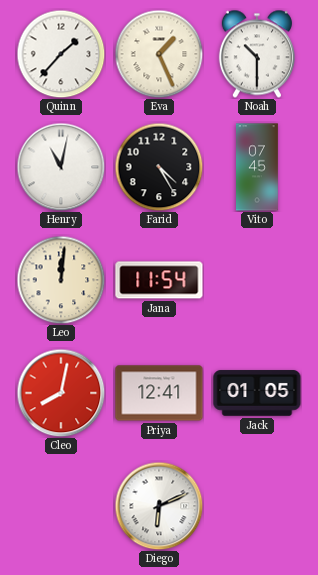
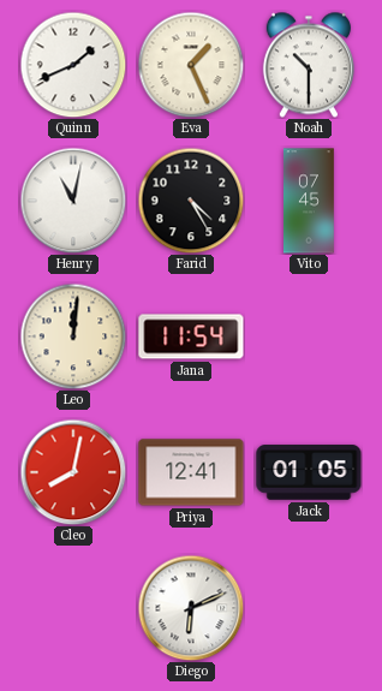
Quinn: 1:37 -> 1:41 (73, 65)
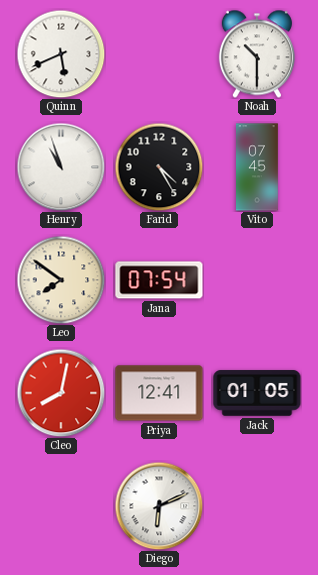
Quinn: 1:41 -> 5:41 (61, 54)
Eva: 1:26 -> none (191, 65)
Henry: 11:02 -> 10:57 (61, 167)
Leo: 12:01 -> 7:51 (61, 280)
Jana: 11:54 -> 07:54 (159, 280)
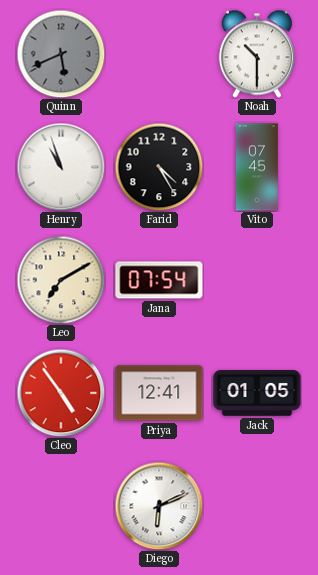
Quinn dial: white -> grey (61, 54)
Leo: 7:51 -> 7:10 (61, 280)
Cleo: 8:02 -> 4:54 (61, 393)
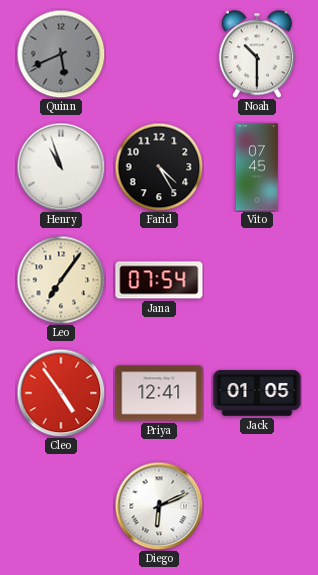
Leo: 7:10 -> 7:06 (61, 280)
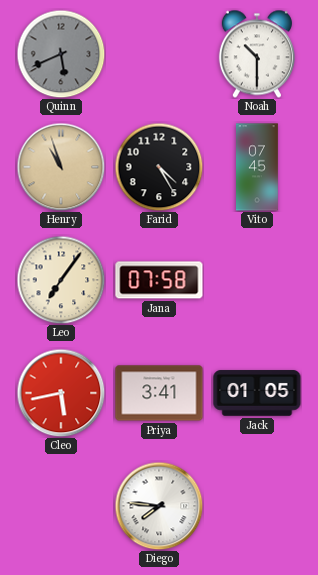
Henry dial: white -> champagne (61, 167)
Jana: 07:54 -> 07:58 (159, 280)
Cleo: 4:54 -> 5:43 (61, 393)
Priya: 12:41 -> 3:41 (159, 393)
Diego: 6:11 -> 7:46 (159, 506)
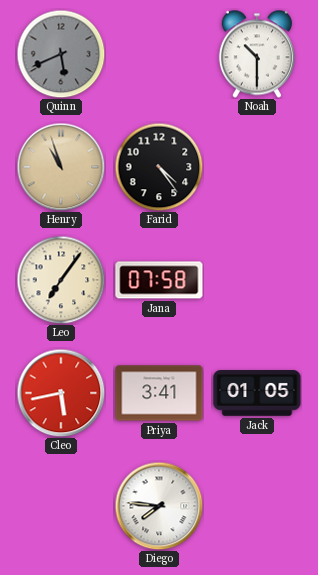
Farid: 4:25 -> 4:24 (159, 167)
Vito: 07:45 -> none (258, 167)
